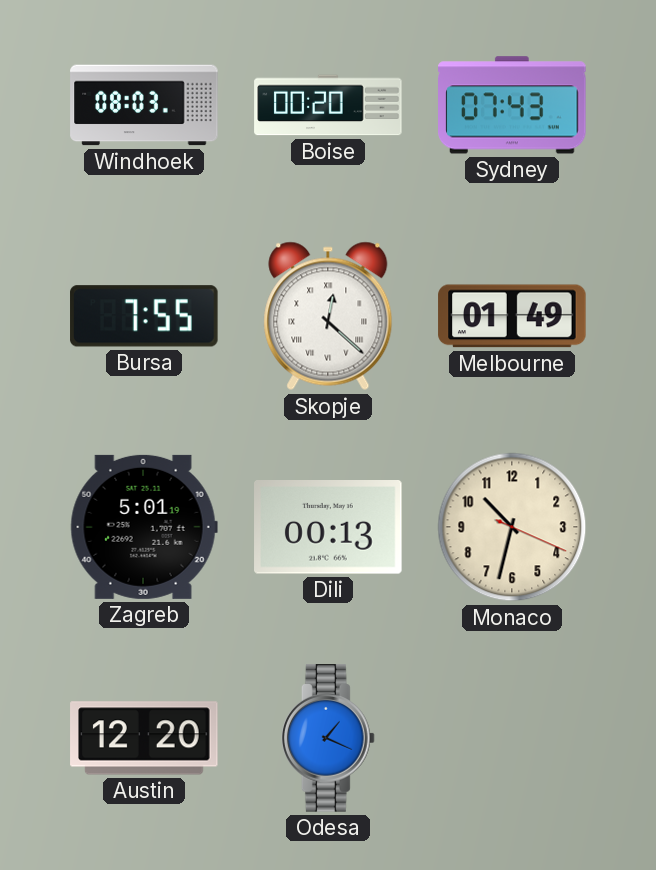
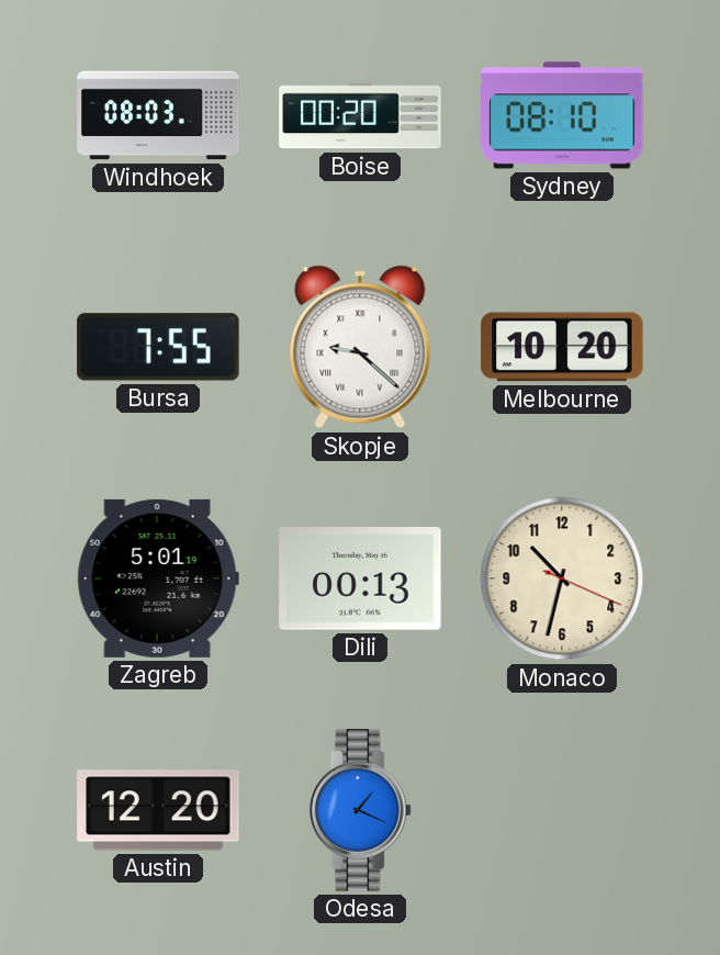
Sydney: 07:43 -> 08:10 (562, 115)
Skopje: 12:22 -> 9:22 (360, 347)
Melbourne: 01:49 -> 10:20 (562, 347)
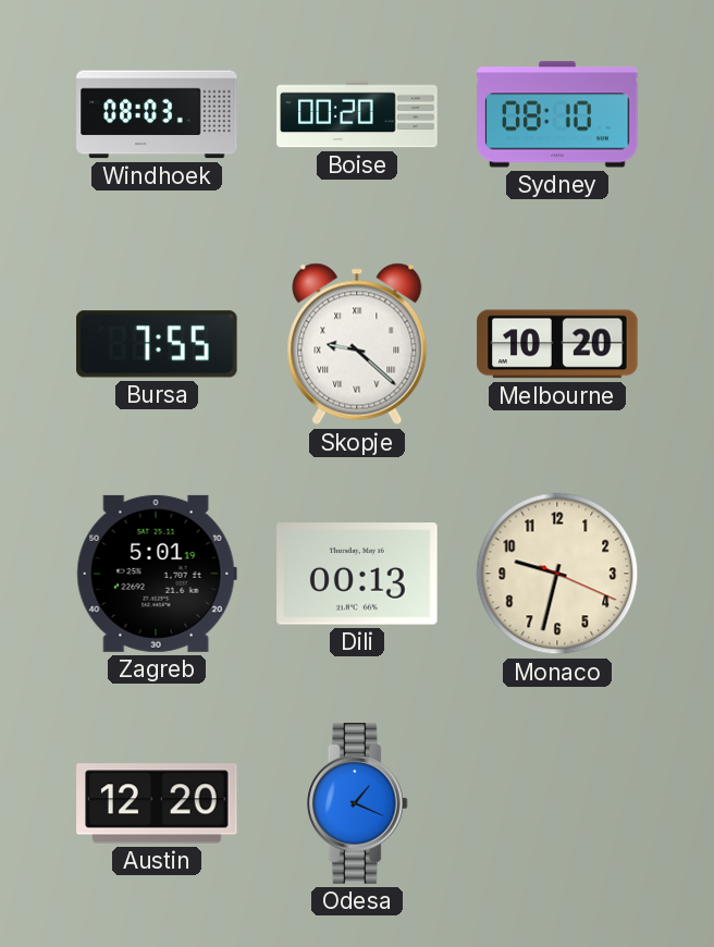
Monaco: 10:32 -> 9:32 (557, 574)
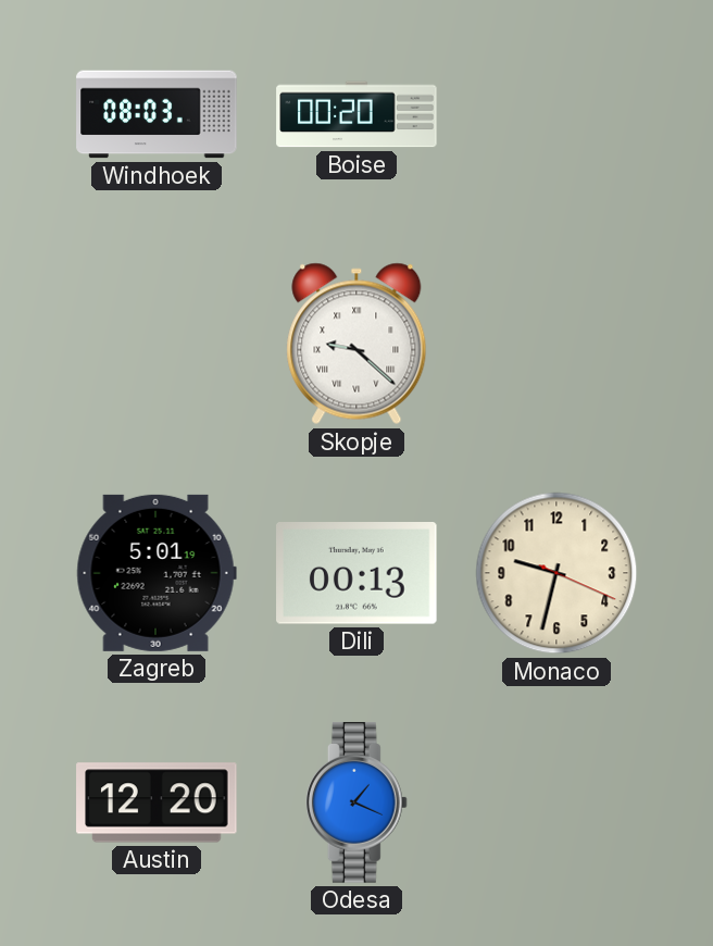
Sydney: 08:10 -> none (557, 114)
Bursa: 7:55 -> none (157, 344)
Melbourne: 10:20 -> none (557, 344)
